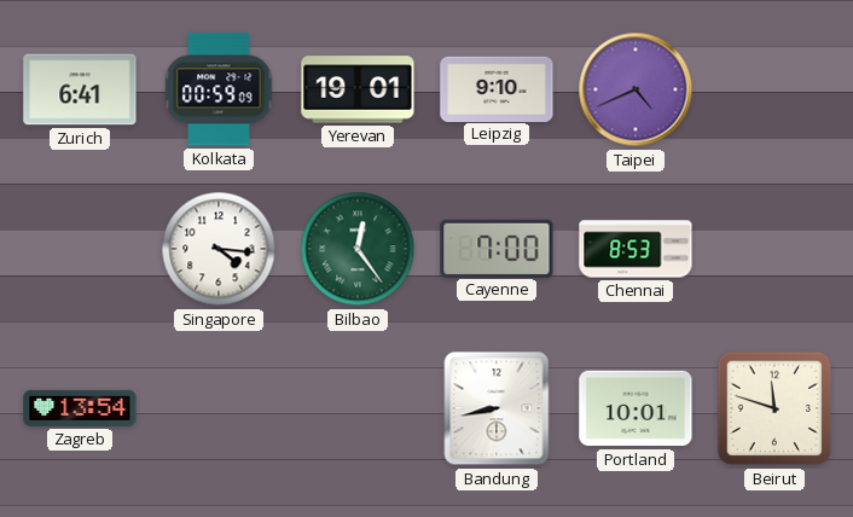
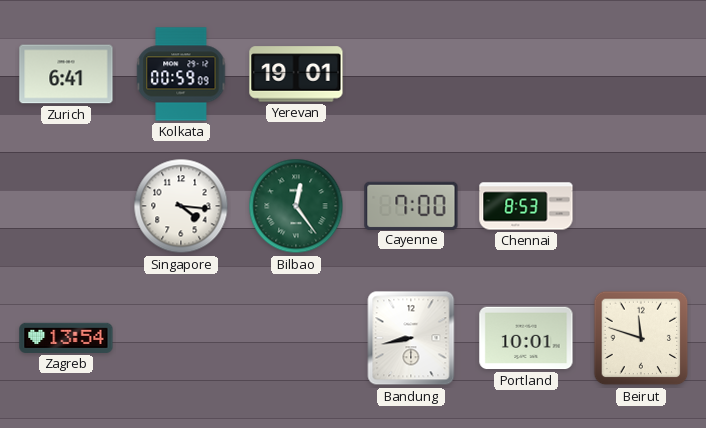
Leipzig: 9:10 -> none (497, 88)
Taipei: 4:41 -> none (636, 89)
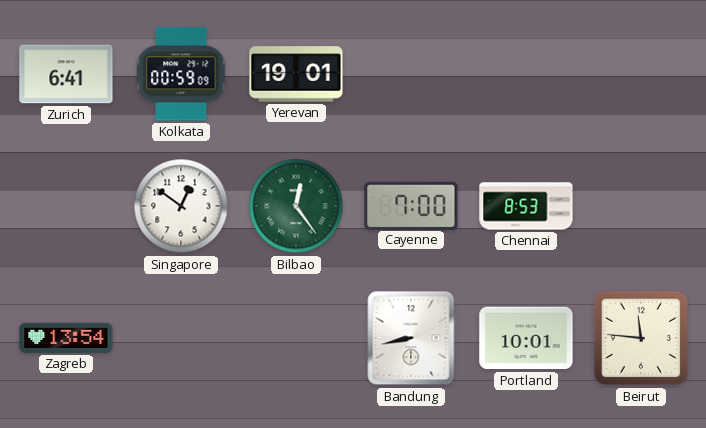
Singapore: 4:16 -> 12:51 (181, 206)
Beirut: 11:48 -> 11:46 (641, 338)
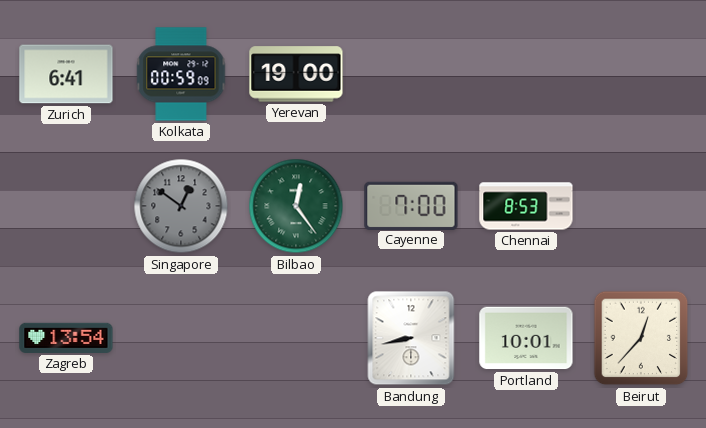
Yerevan: 19:01 -> 19:00 (296, 74)
Singapore dial: white -> grey (181, 206)
Beirut: 11:46 -> 12:37 (641, 338)
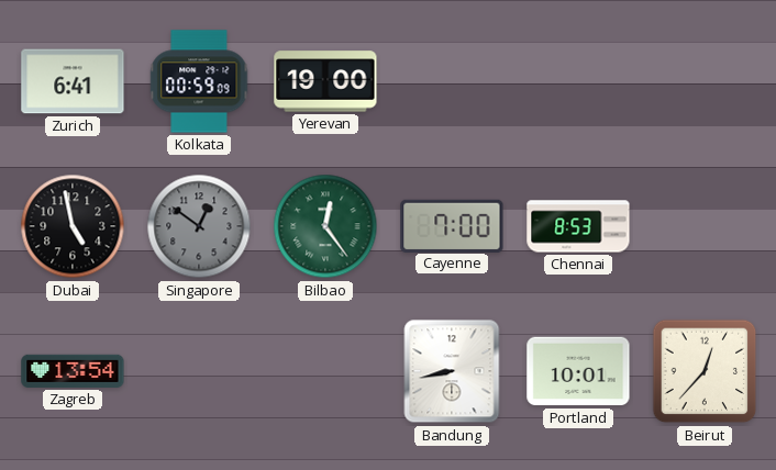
Dubai: none -> 4:58 (73, 226)
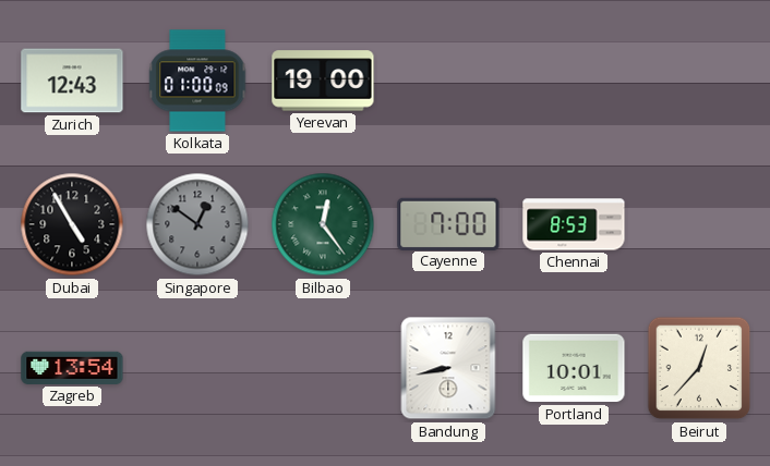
Zurich: 6:41 -> 12:43 (72, 81)
Kolkata: 00:59 -> 01:00 (197, 81)
Dubai: 4:58 -> 4:55 (72, 224)
